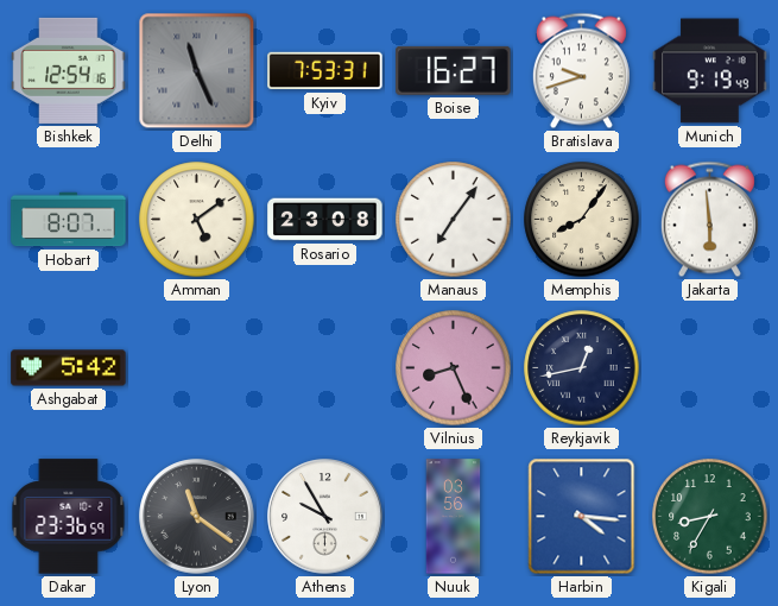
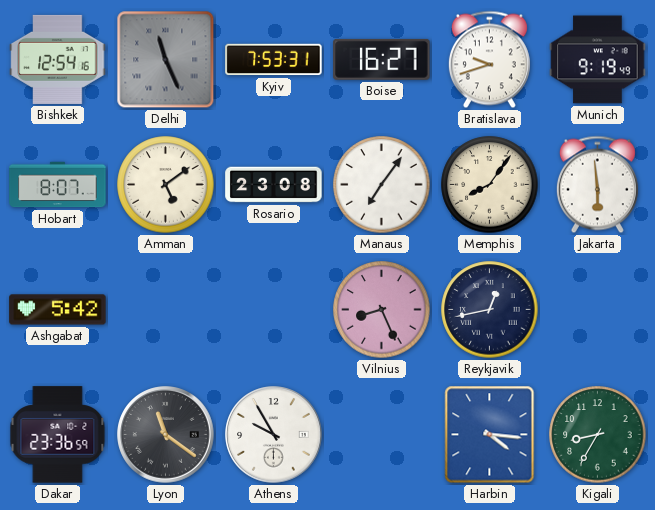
Nuuk: 03:56 -> none (454, 517)
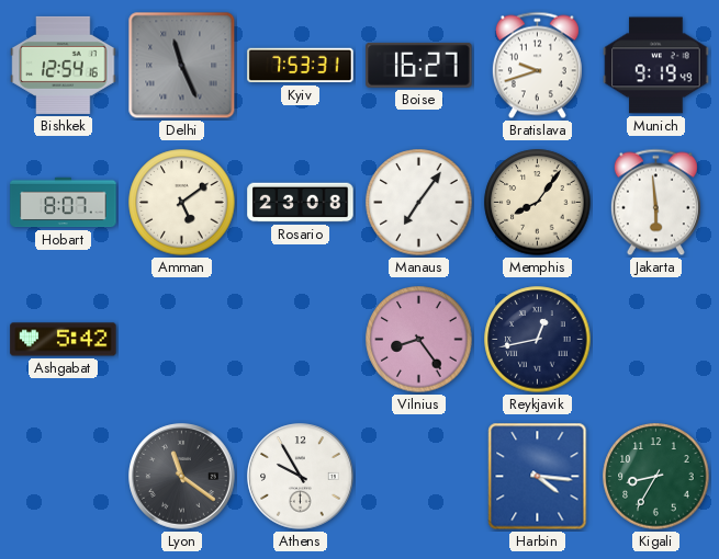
Vilnius: 8:26 -> 8:24 (419, 340)
Dakar: 23:36 -> none (58, 435)
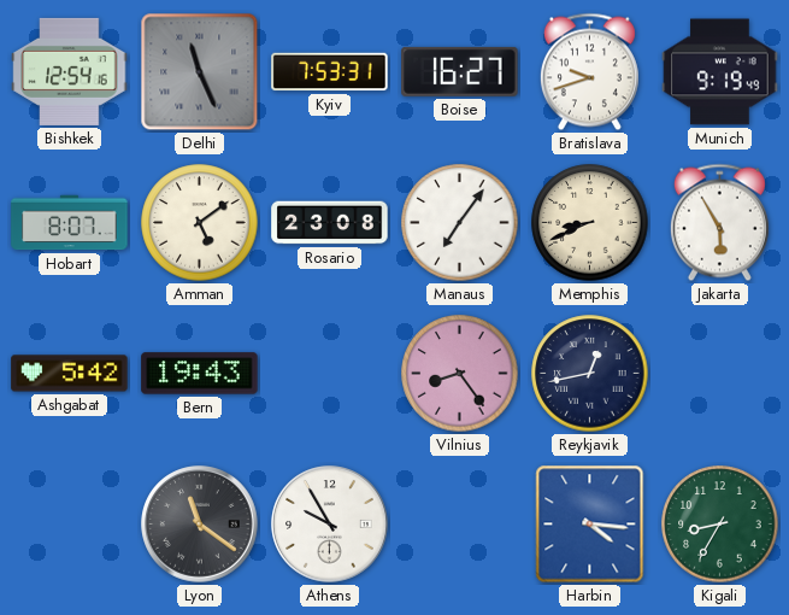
Memphis: 8:06 -> 8:41 (590, 223)
Jakarta: 5:59 -> 5:55 (719, 223)
Bern: none -> 19:43 (200, 374)
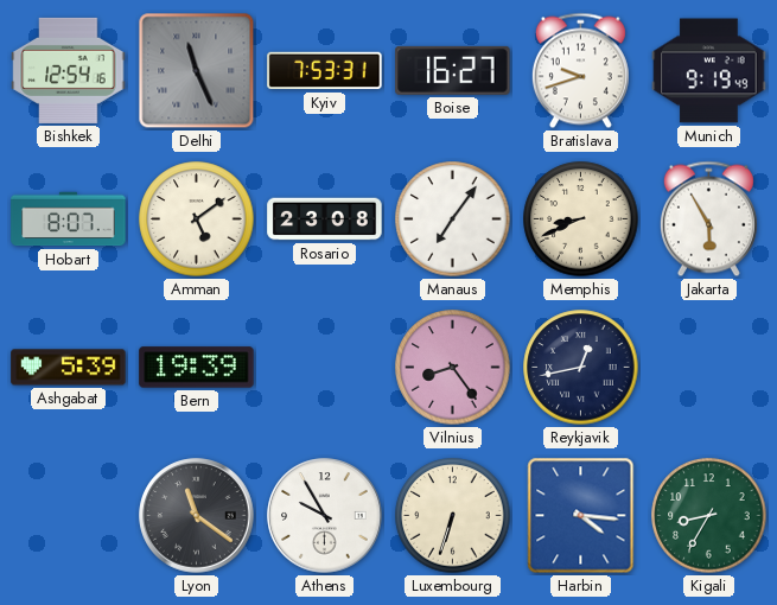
Ashgabat: 5:42 -> 5:39 (69, 368)
Bern: 19:43 -> 19:39 (197, 368)
Luxembourg: none -> 6:33 (453, 516)
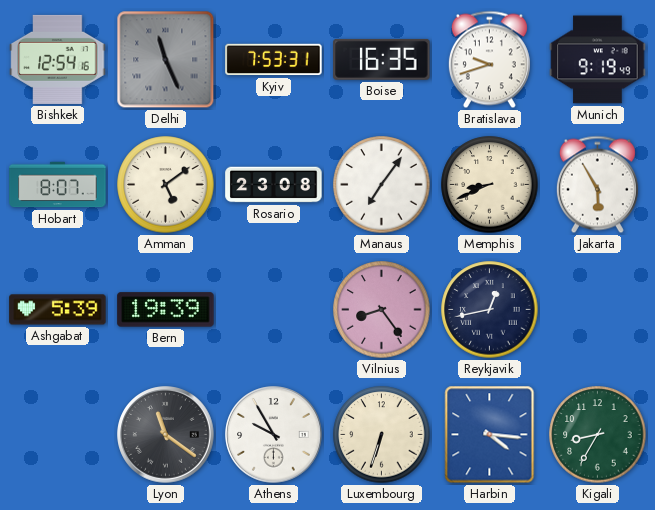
Boise: 16:27 -> 16:35 (382, 59)
